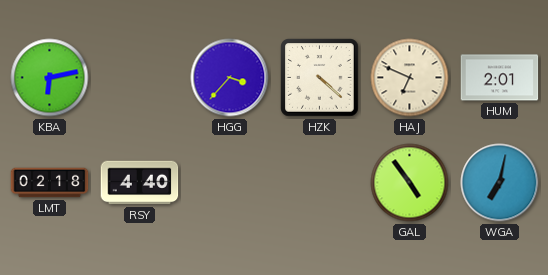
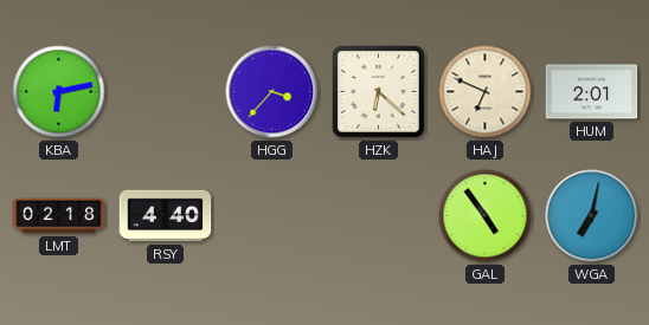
HZK: 4:22 -> 6:22 (379, 92)
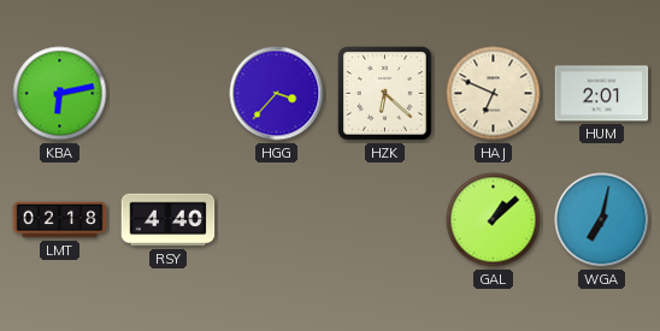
GAL: 4:54 -> 1:08 (494, 220)
